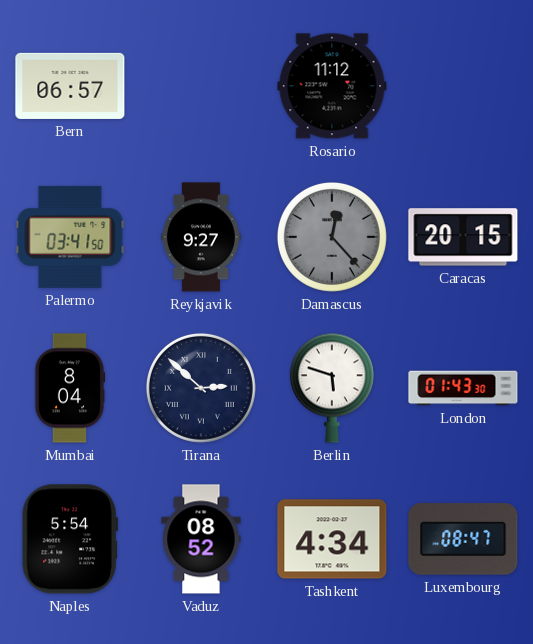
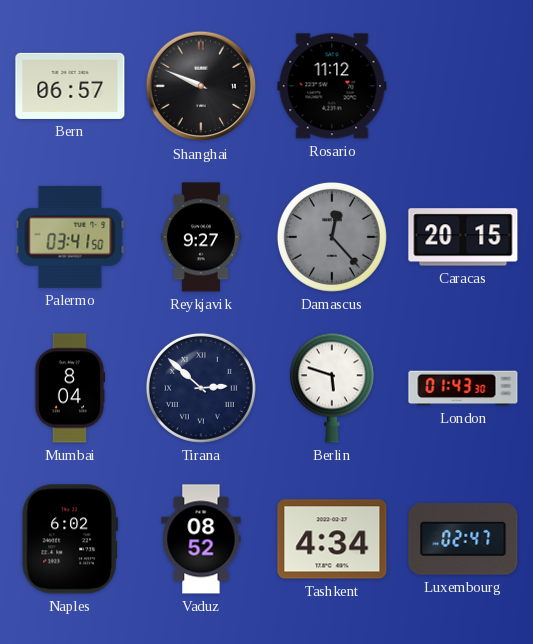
Shanghai: none -> 9:49 (201, 86)
Naples: 5:54 -> 6:02 (70, 539)
Luxembourg: 08:47 -> 02:47 (463, 539)
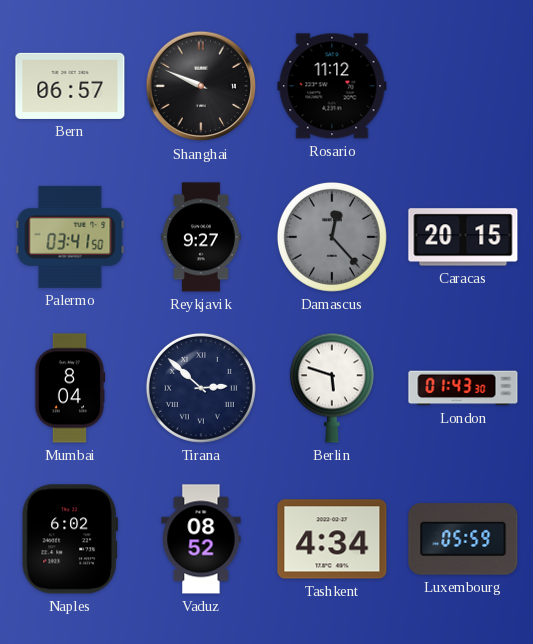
Luxembourg: 02:47 -> 05:59 (463, 539)
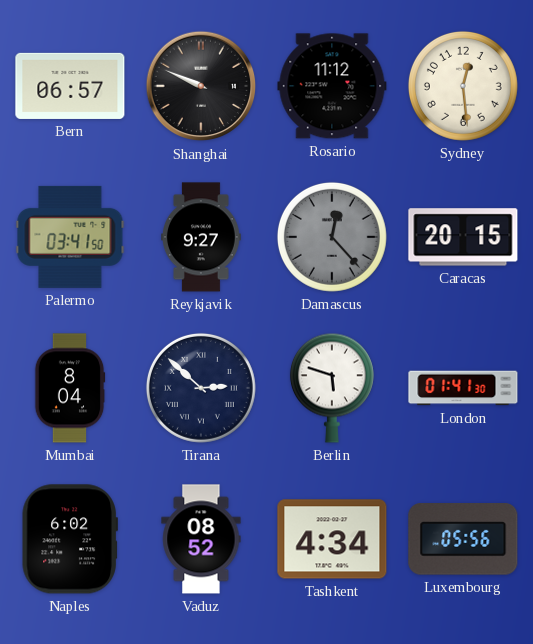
Sydney: none -> 12:29 (463, 86)
London: 01:43 -> 01:41 (463, 388)
Luxembourg: 05:59 -> 05:56 (463, 539)
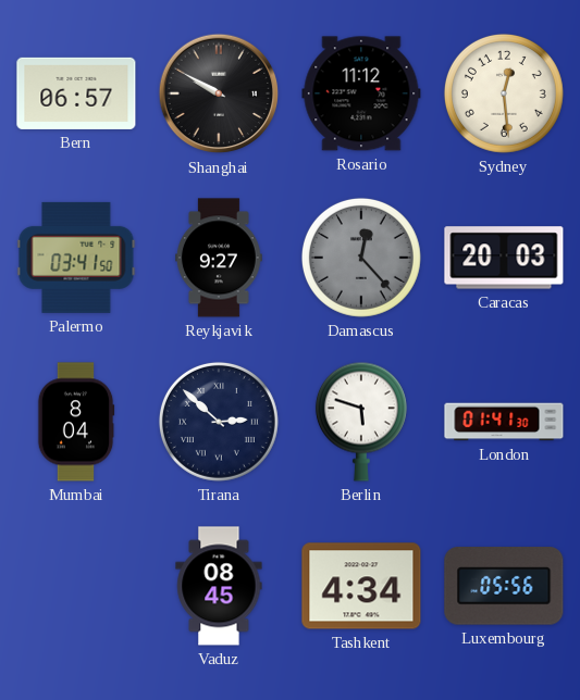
Shanghai: 9:49 -> 9:50 (219, 93)
Caracas: 20:15 -> 20:03 (504, 258)
Naples: 6:02 -> none (70, 539)
Vaduz: 08:52 -> 08:45 (219, 586)
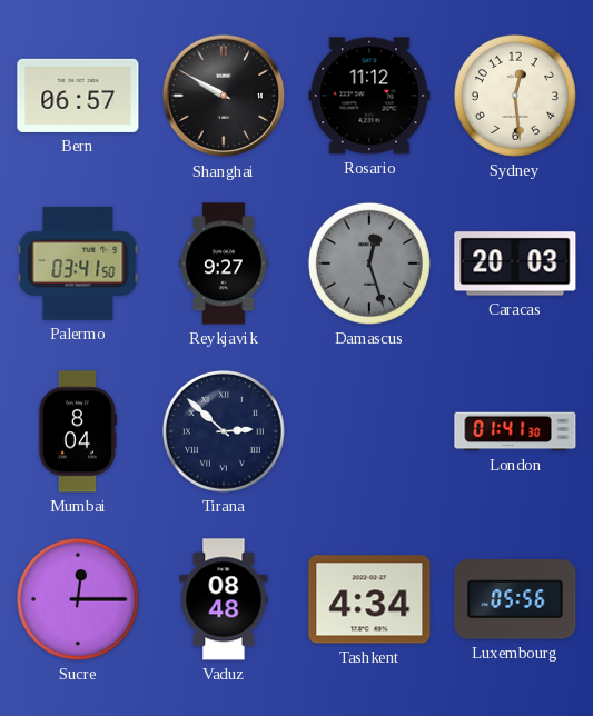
Damascus: 12:23 -> 12:27 (369, 263)
Berlin: 5:48 -> none (361, 422)
Sucre: none -> 12:15 (78, 599)
Vaduz: 08:45 -> 08:48 (224, 599)
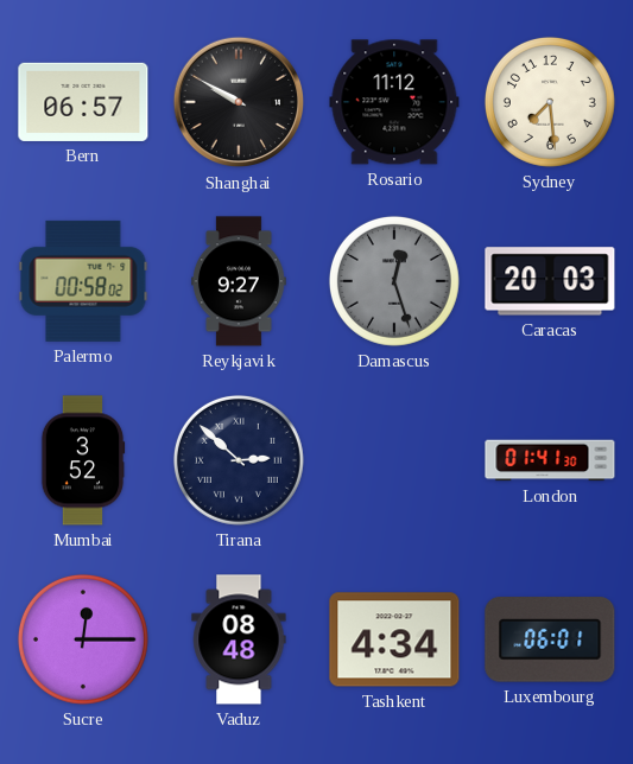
Sydney: 12:29 -> 7:29 (550, 102)
Palermo: 03:41 -> 00:58 (83, 281)
Mumbai: 8:04 -> 3:52 (83, 460)
Luxembourg: 05:56 -> 06:01 (550, 639)
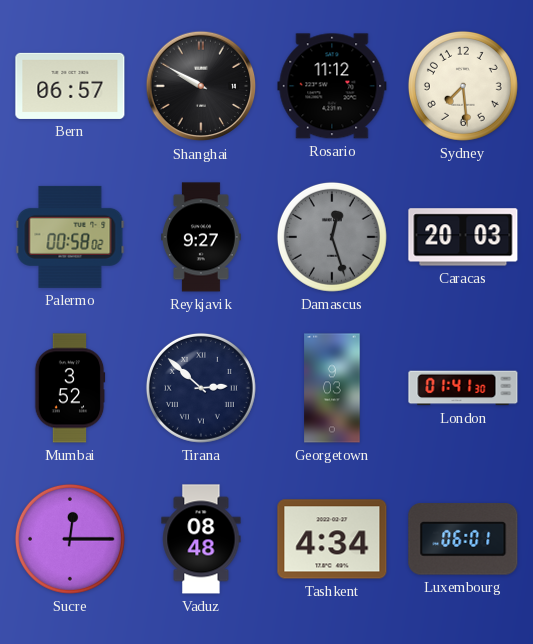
Georgetown: none -> 9:03 (332, 388)
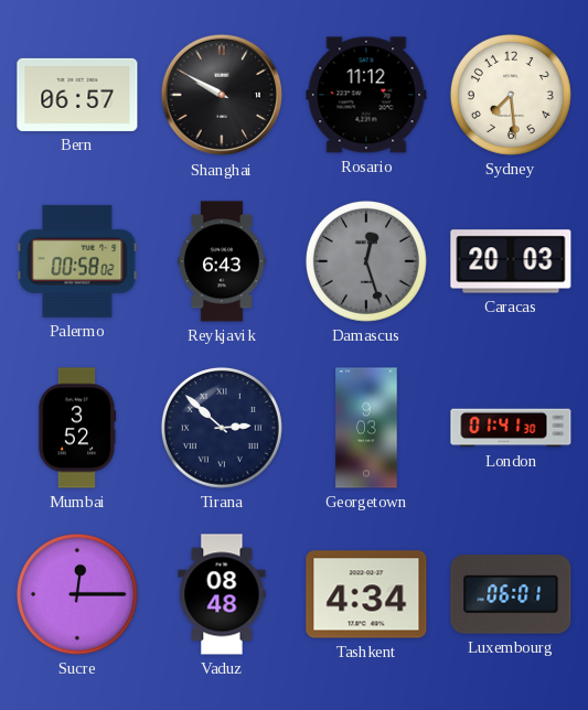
Reykjavik: 9:27 -> 6:43 (223, 261)
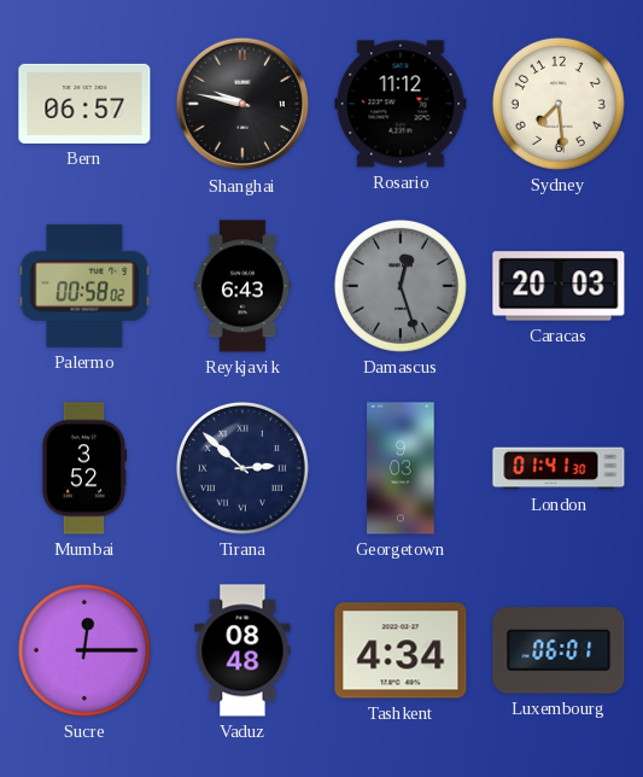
Shanghai: 9:50 -> 9:47 (242, 104)
